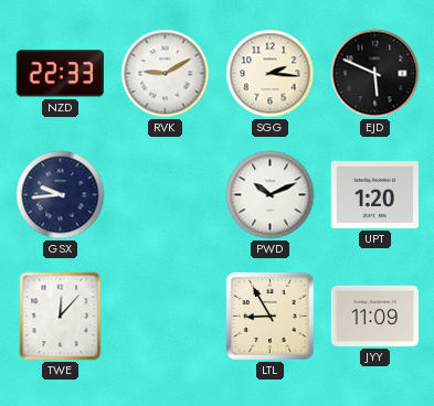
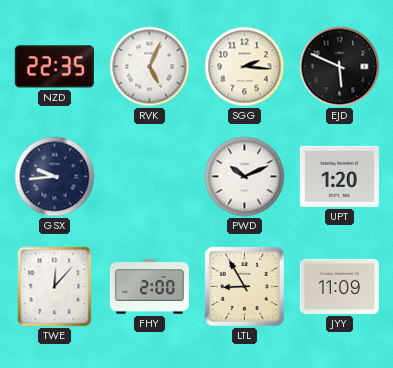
NZD: 22:33 -> 22:35 (54, 67)
RVK: 9:10 -> 5:04 (150, 67)
FHY: none -> 2:00 (149, 287)
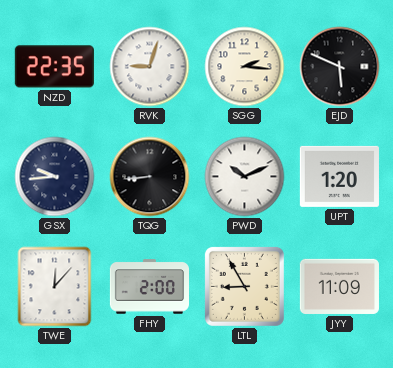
RVK: 5:04 -> 9:03 (150, 67)
TQG: none -> 8:44 (150, 177)
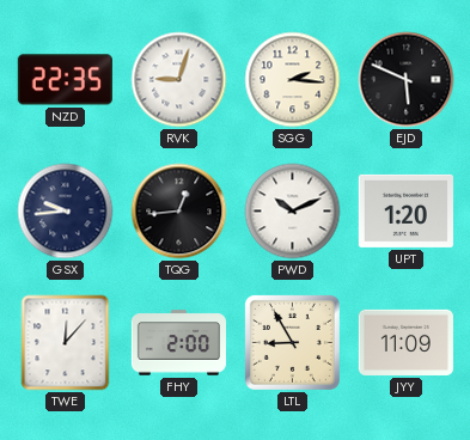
TQG: 8:44 -> 12:44 (179, 212)
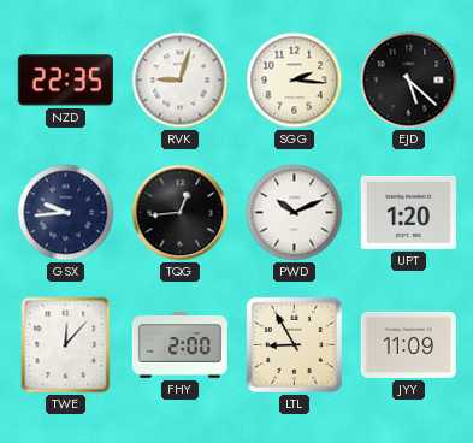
EJD: 5:49 -> 5:22 (409, 81)
